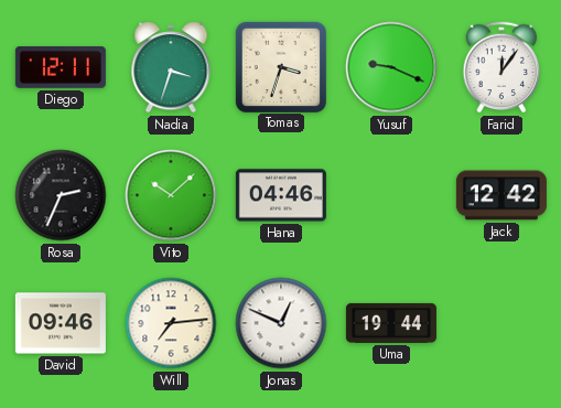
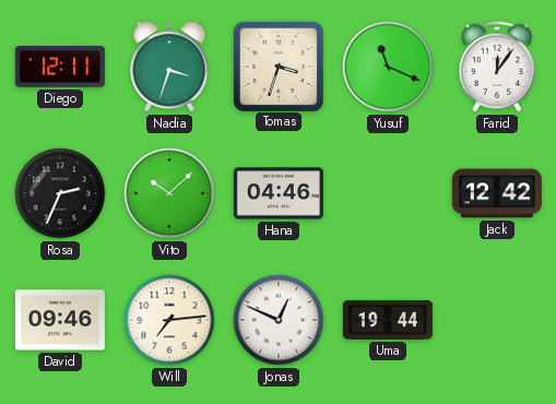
Yusuf: 9:19 -> 11:19 (388, 67)
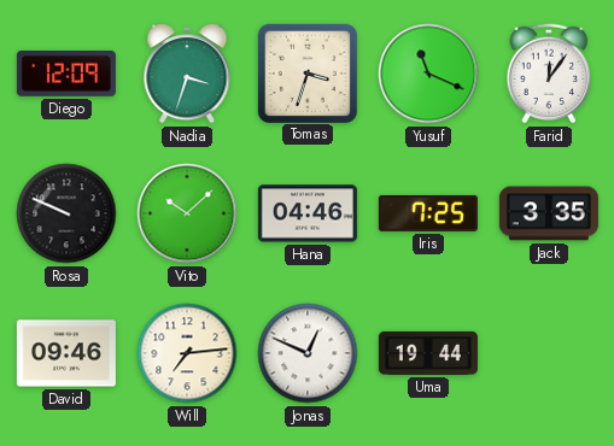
Diego: 12:11 -> 12:09 (66, 75)
Rosa: 2:34 -> 9:49 (66, 213)
Iris: none -> 7:25 (428, 213)
Jack: 12:42 -> 3:35 (549, 213)
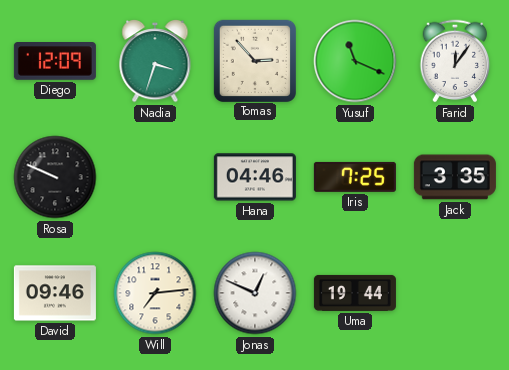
Tomas: 3:33 -> 2:53 (254, 60)
Vito: 10:08 -> none (187, 213)
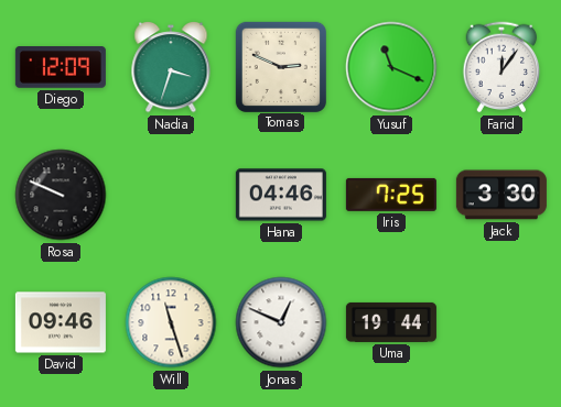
Tomas: 2:53 -> 2:49 (280, 66)
Jack: 3:35 -> 3:30 (501, 195)
Will: 7:14 -> 11:27 (171, 322)
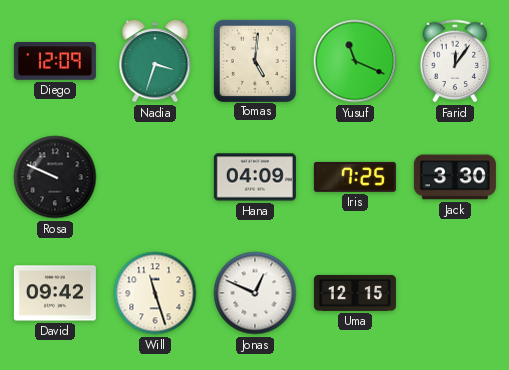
Tomas: 2:49 -> 5:01 (254, 60)
Hana: 04:46 -> 04:09 (255, 177)
David: 09:46 -> 09:42 (55, 293)
Uma: 19:44 -> 12:15 (355, 293)
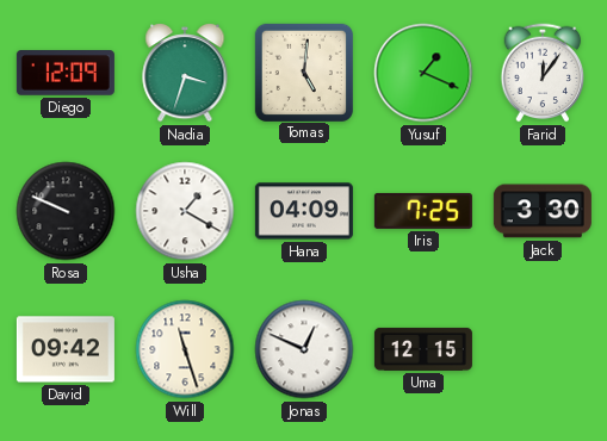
Yusuf: 11:19 -> 1:19 (423, 73)
Usha: none -> 1:20 (185, 211)
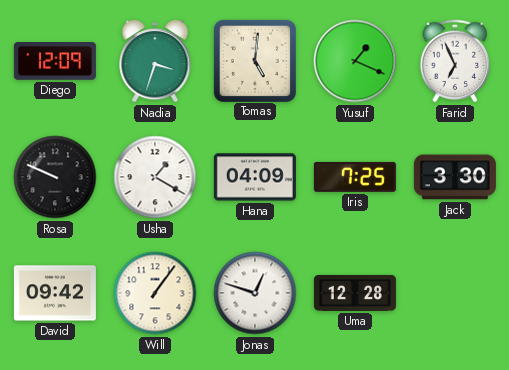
Farid: 12:06 -> 6:56 (455, 61)
Will: 11:27 -> 1:06 (155, 293)
Jonas: 12:49 -> 12:48 (255, 293)
Uma: 12:15 -> 12:28 (355, 293)
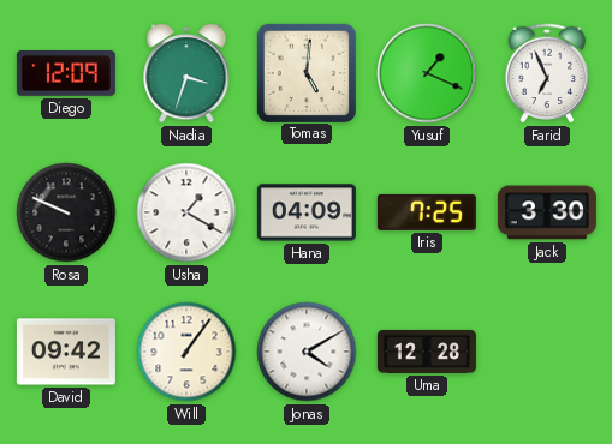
Jonas: 12:48 -> 4:10 (307, 352)
